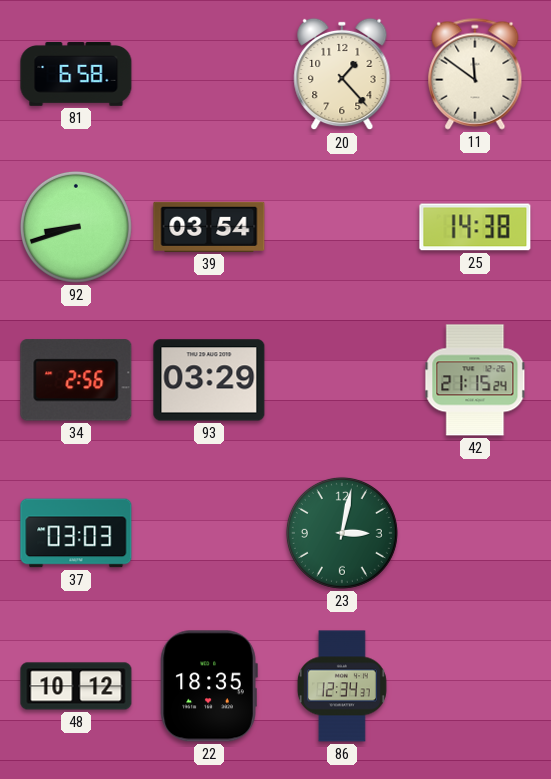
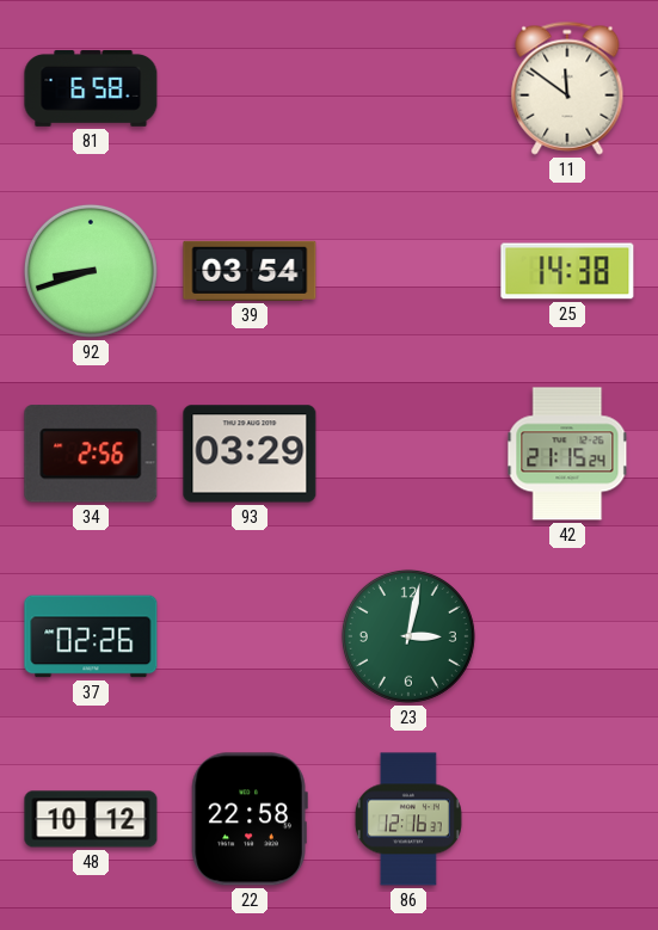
20: 1:23 -> none (342, 74)
37: 03:03 -> 02:26 (91, 636)
22: 18:35 -> 22:58 (250, 819)
86: 12:34 -> 12:16 (408, 819)
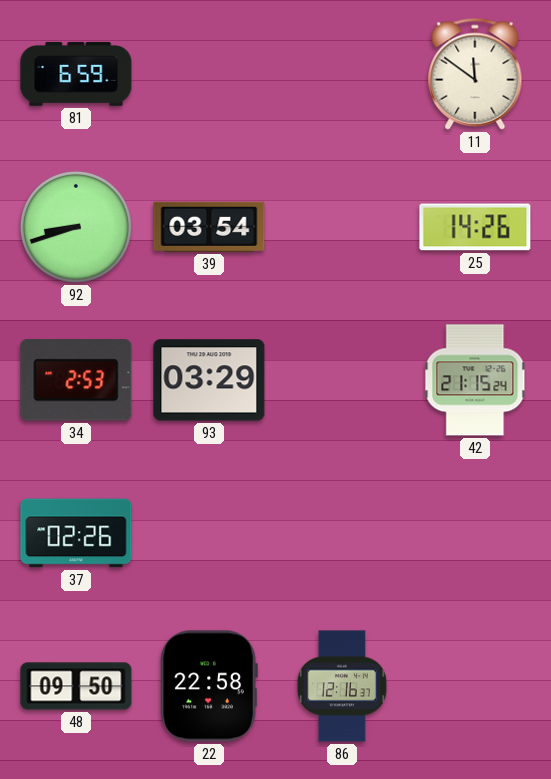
81: 6:58 -> 6:59 (76, 74)
25: 14:38 -> 14:26 (475, 227)
34: 2:56 -> 2:53 (76, 380)
23: 3:02 -> none (408, 636)
48: 10:12 -> 09:50 (76, 686)
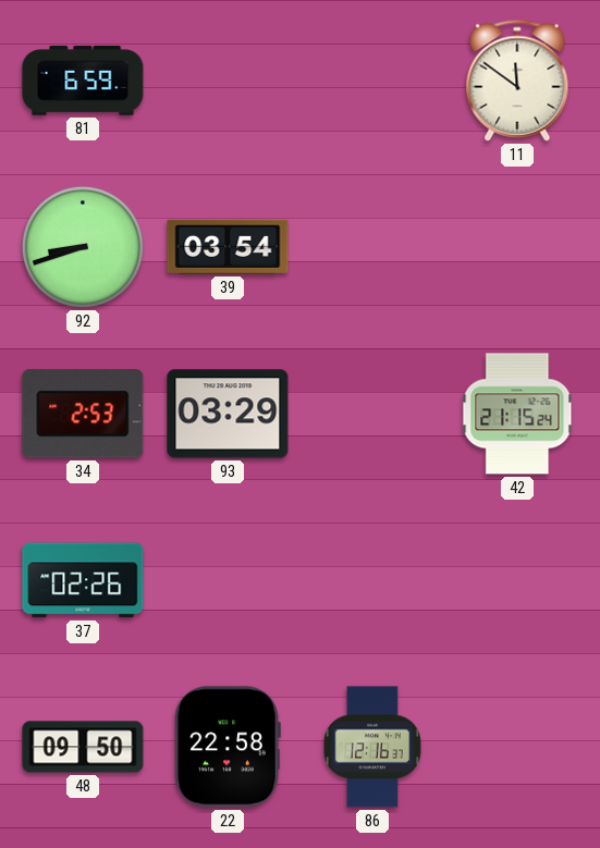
25: 14:26 -> none (475, 227)
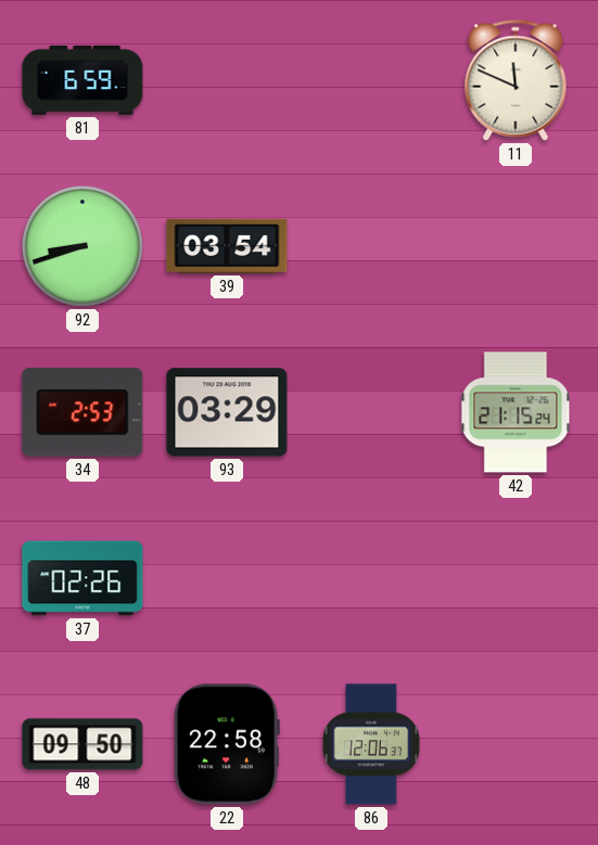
11: 11:51 -> 11:49 (516, 80)
86: 12:16 -> 12:06 (371, 744)
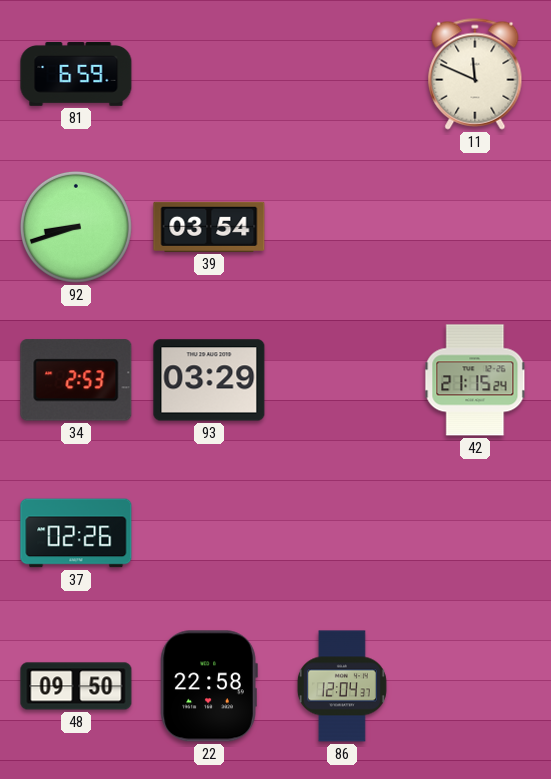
86: 12:06 -> 12:04 (342, 686)
